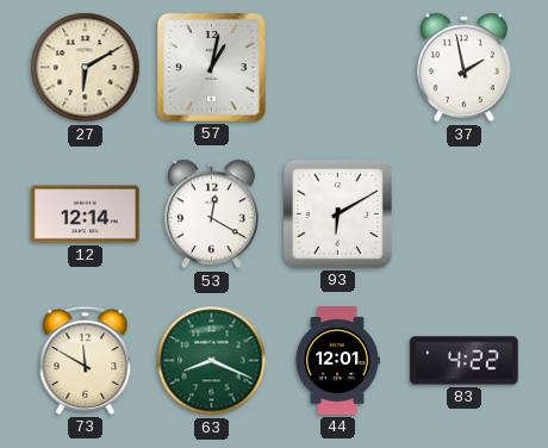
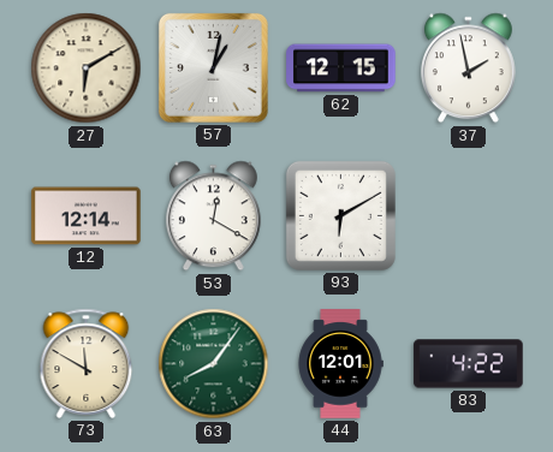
62: none -> 12:15 (341, 69)
63: 8:19 -> 8:06 (214, 364)
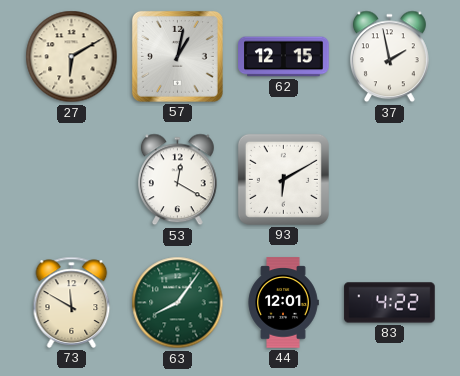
12: 12:14 -> none (87, 216)
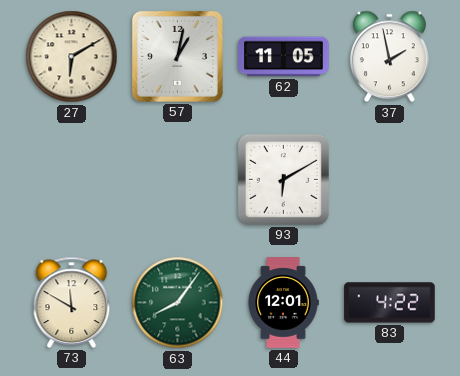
62: 12:15 -> 11:05 (284, 57)
53: 12:20 -> none (177, 180)
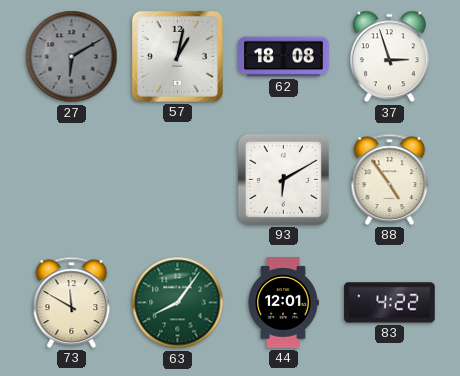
27 dial: cream -> grey (72, 57)
62: 11:05 -> 18:08 (284, 57)
37: 1:58 -> 2:57 (389, 57)
88: none -> 4:54 (390, 179)
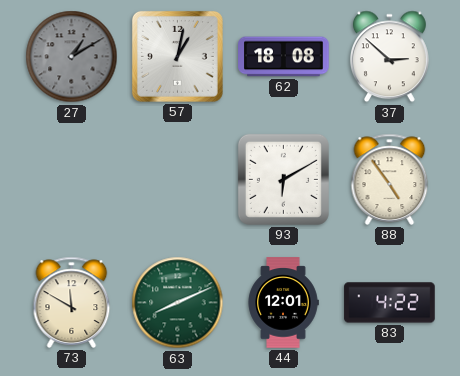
27: 6:10 -> 1:10 (72, 57)
37: 2:57 -> 2:52 (389, 57)
63: 8:06 -> 8:11 (178, 303)
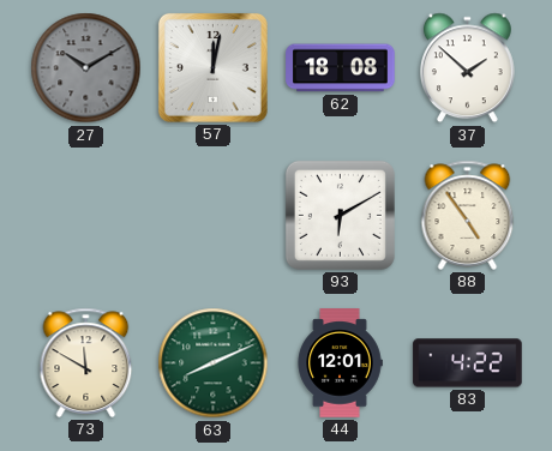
27: 1:10 -> 10:10 (86, 68)
57: 1:02 -> 12:02 (212, 67)
37: 2:52 -> 1:52 (467, 68)
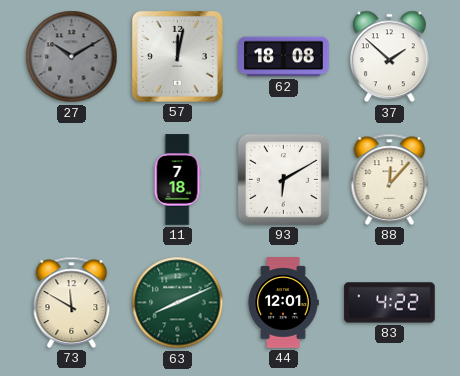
11: none -> 7:18 (177, 180)
88: 4:54 -> 12:07 (390, 179)
